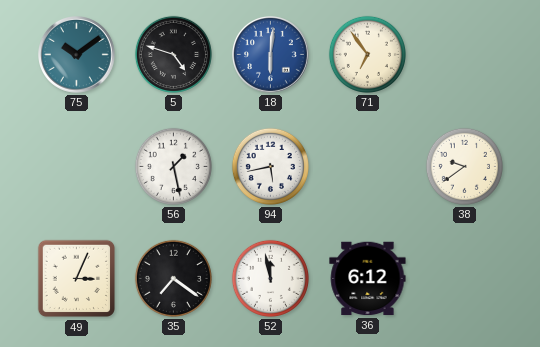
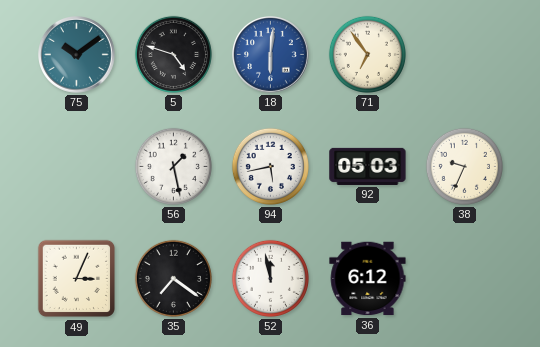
92: none -> 05:03 (368, 166)
38: 9:39 -> 9:34 (464, 166)
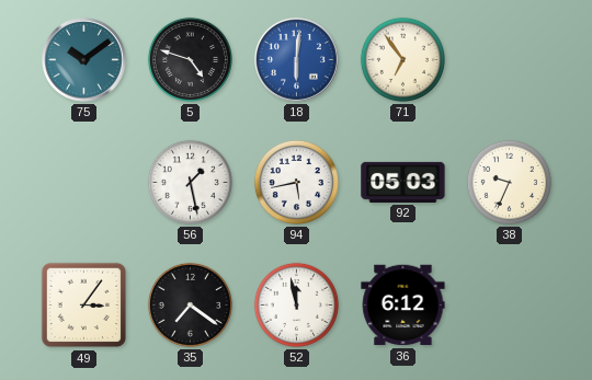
49: 3:04 -> 3:06 (84, 306)
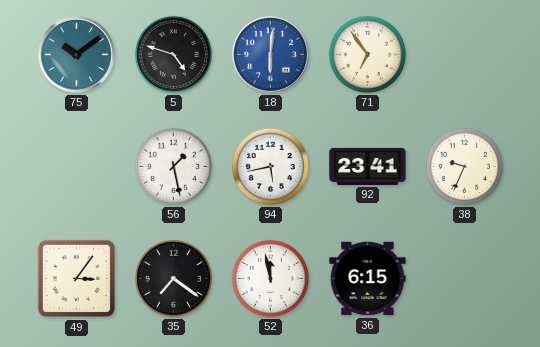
92: 05:03 -> 23:41 (368, 166)
36: 6:12 -> 6:15 (368, 279)
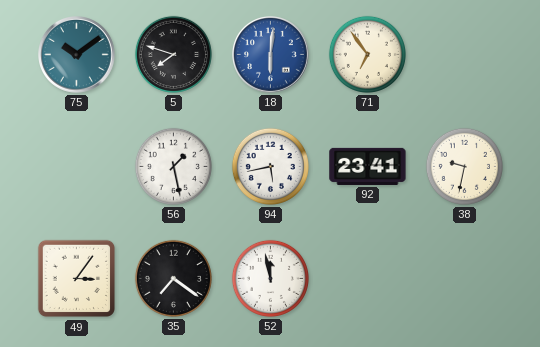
5: 4:48 -> 7:48 (173, 54)
38: 9:34 -> 9:32 (464, 166)
36: 6:15 -> none (368, 279)
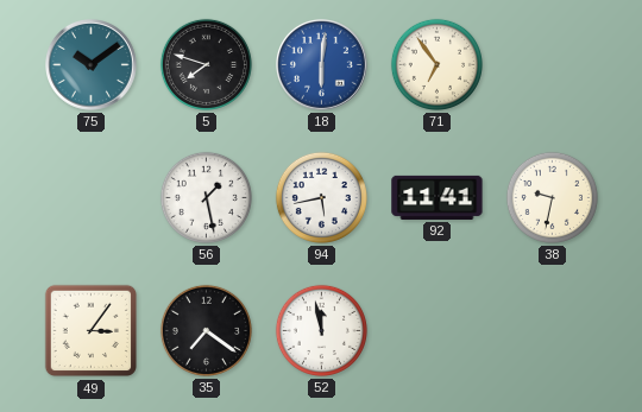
92: 23:41 -> 11:41 (438, 197)
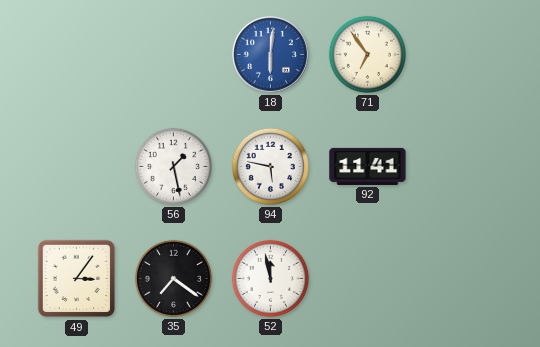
75: 10:09 -> none (92, 65)
5: 7:48 -> none (206, 64)
94: 5:43 -> 5:47 (270, 166)
38: 9:32 -> none (552, 197)
